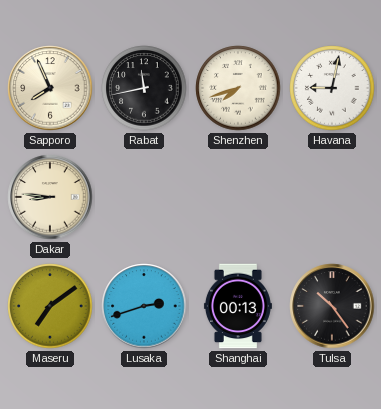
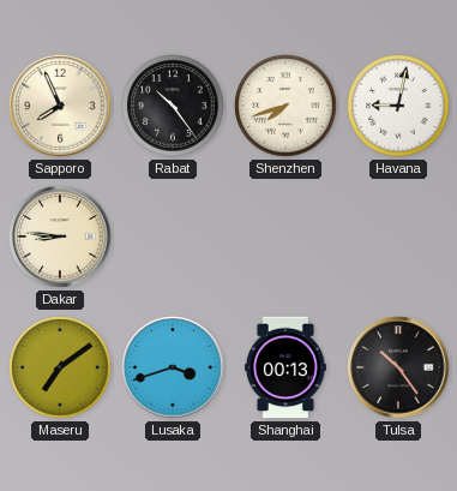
Rabat: 11:43 -> 10:24 (173, 106)
Lusaka: 2:42 -> 3:42 (173, 367)
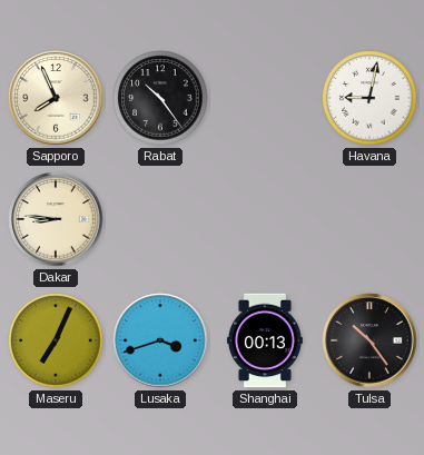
Shenzhen: 7:42 -> none (285, 106)
Maseru: 7:09 -> 7:04 (56, 340)
